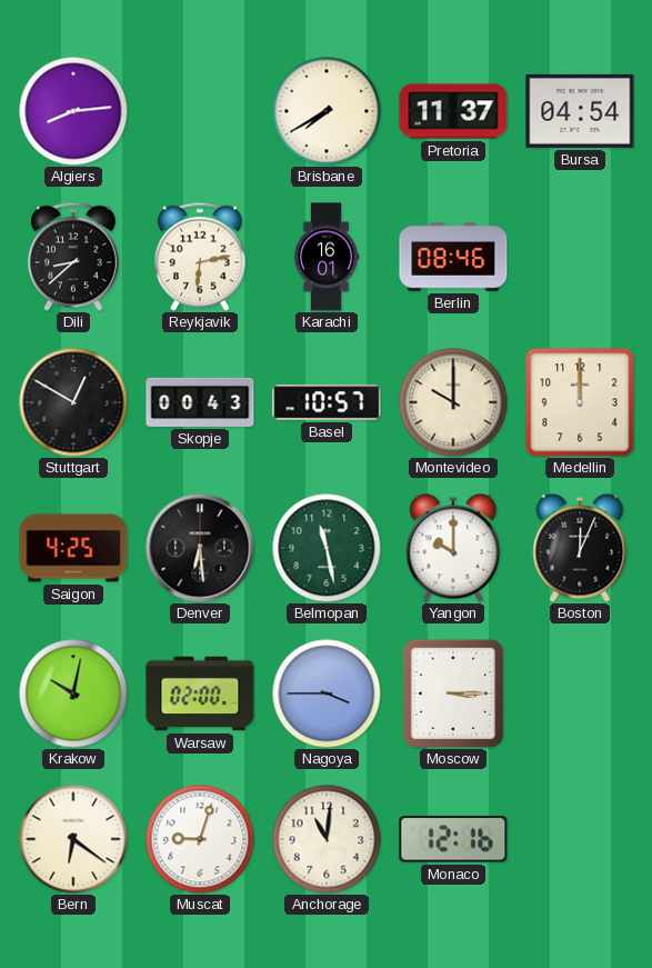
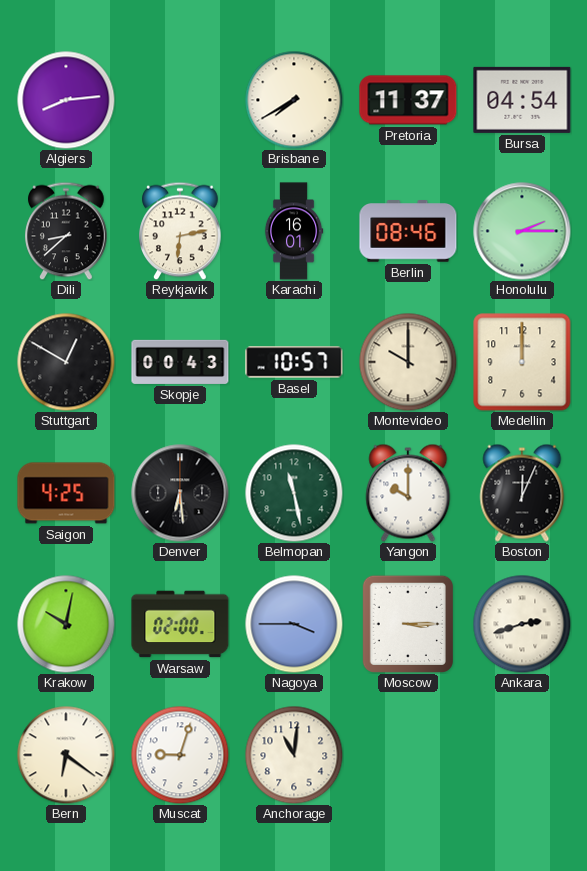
Honolulu: none -> 2:15 (522, 231)
Ankara: none -> 2:42 (522, 624)
Monaco: 12:16 -> none (453, 839)
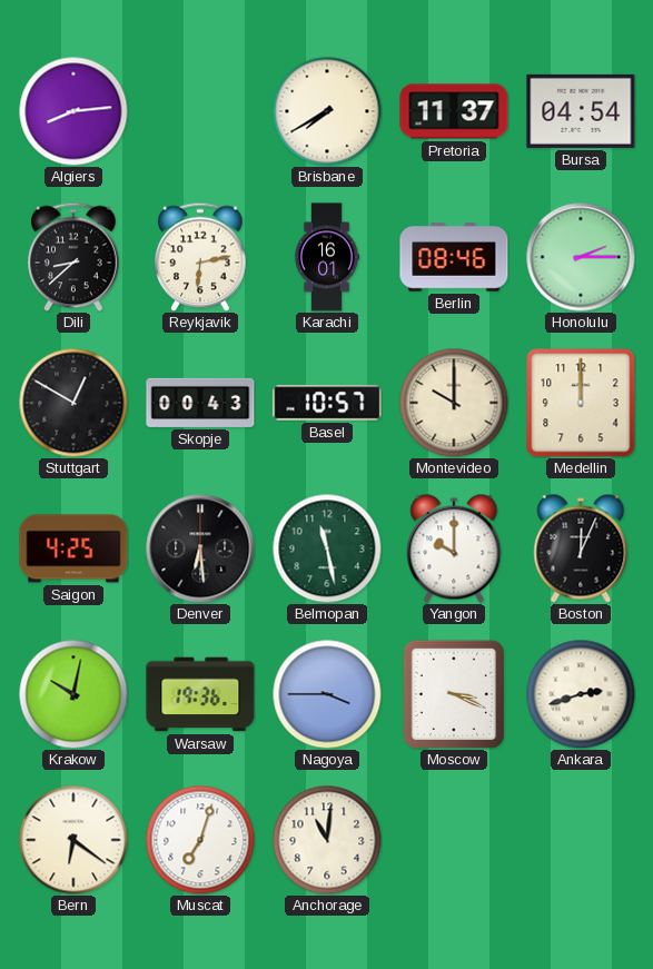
Warsaw: 02:00 -> 19:36 (200, 694)
Moscow: 3:15 -> 3:19 (454, 693)
Muscat: 9:03 -> 7:03 (200, 840)
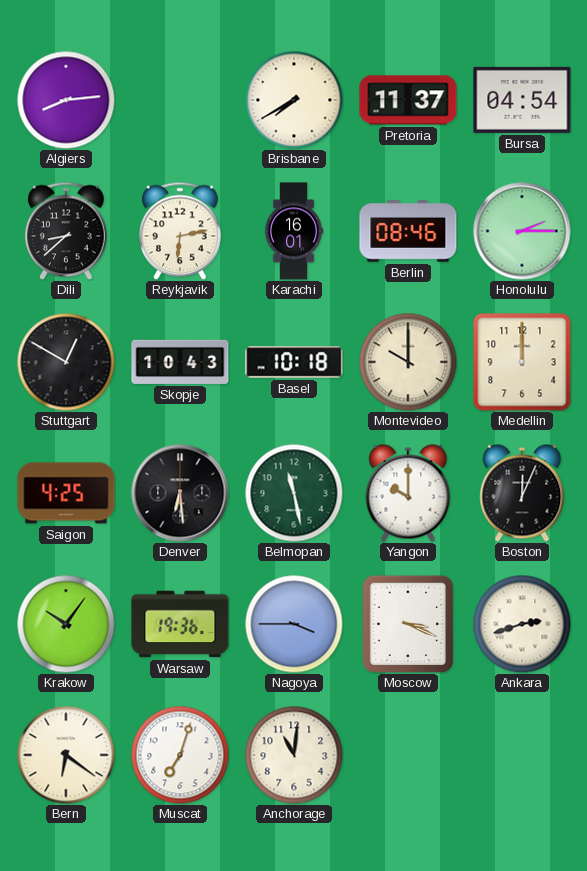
Skopje: 00:43 -> 10:43 (180, 362)
Basel: 10:57 -> 10:18 (294, 362)
Krakow: 10:02 -> 10:06 (66, 624)
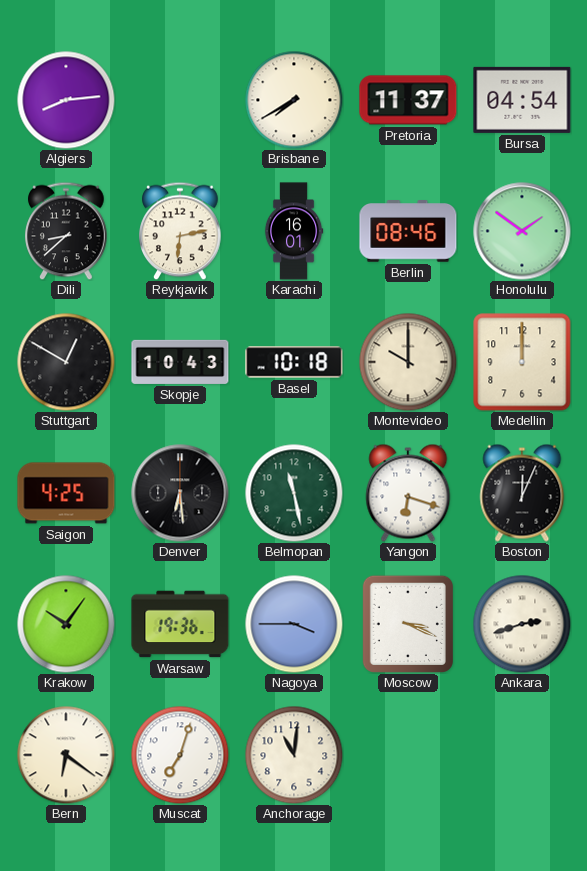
Honolulu: 2:15 -> 1:51 (522, 231)
Yangon: 10:00 -> 6:18 (408, 493)
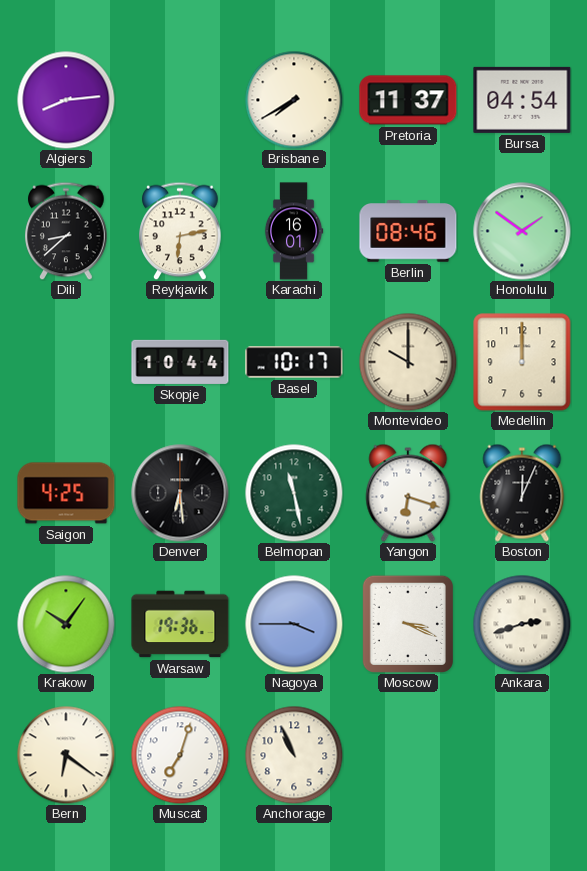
Stuttgart: 12:50 -> none (66, 362)
Skopje: 10:43 -> 10:44 (180, 362)
Basel: 10:18 -> 10:17 (294, 362)
Anchorage: 11:01 -> 10:56 (294, 755)
